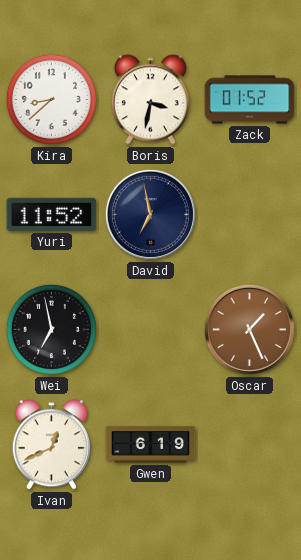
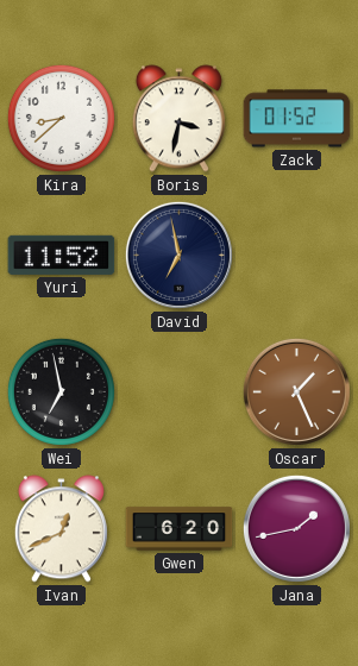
Gwen: 6:19 -> 6:20 (180, 529)
Jana: none -> 1:43 (296, 528)
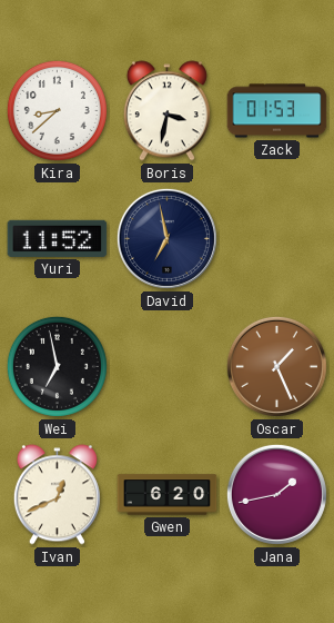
Zack: 01:52 -> 01:53 (277, 111)
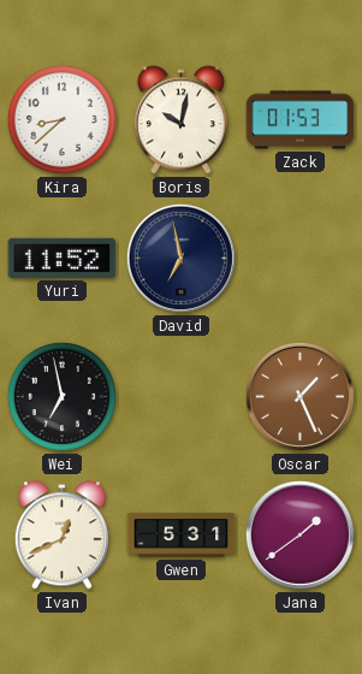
Boris: 3:32 -> 10:02 (180, 120)
Gwen: 6:20 -> 5:31 (182, 536)
Jana: 1:43 -> 1:39 (299, 534)
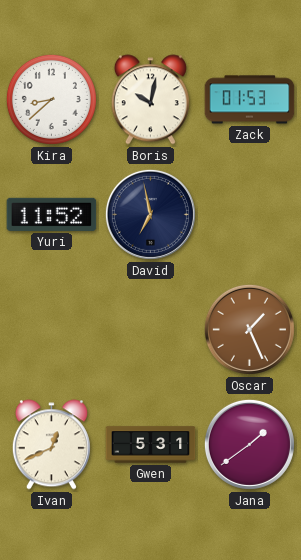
Wei: 6:58 -> none (61, 396)
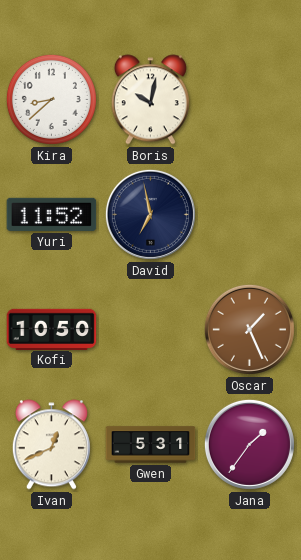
Zack: 01:53 -> none (250, 100)
Kofi: none -> 10:50 (52, 329)
Jana: 1:39 -> 1:36 (249, 444)
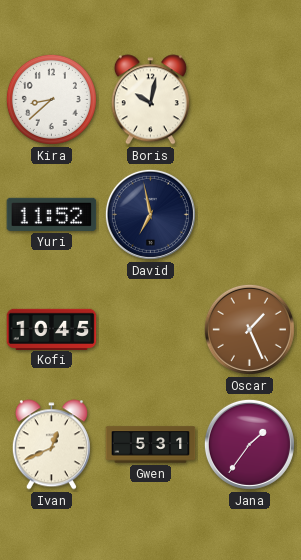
Kofi: 10:50 -> 10:45 (52, 329)
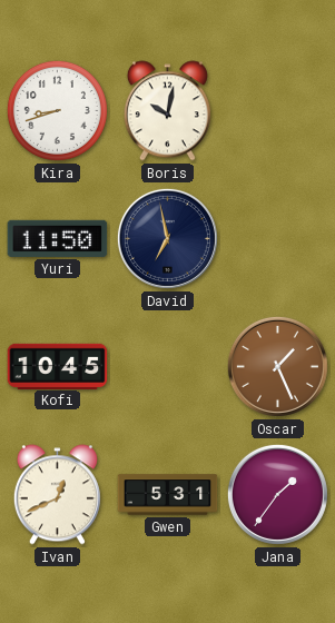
Kira: 8:38 -> 8:42 (57, 110)
Yuri: 11:52 -> 11:50 (58, 238)
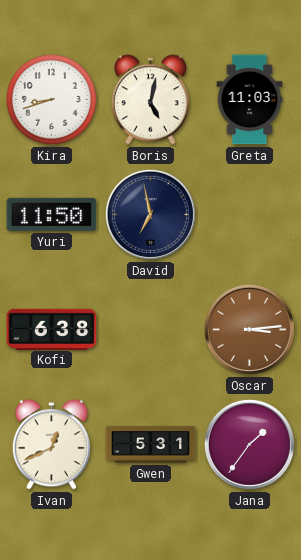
Boris: 10:02 -> 5:02 (150, 100)
Greta: none -> 11:03 (250, 100)
Kofi: 10:45 -> 6:38 (52, 329)
Oscar: 1:26 -> 3:14 (249, 329)
